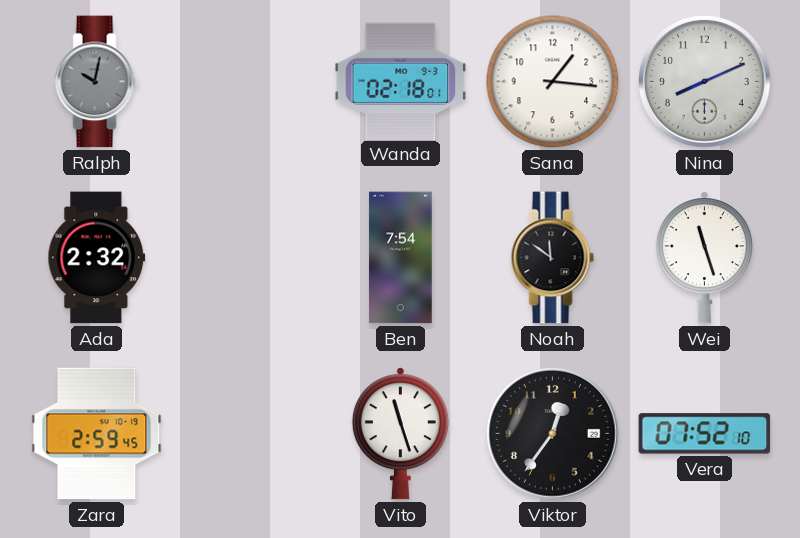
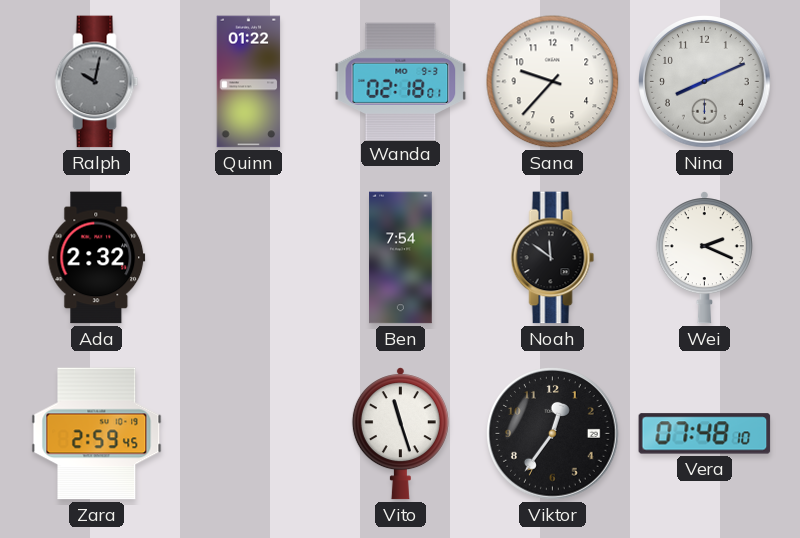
Quinn: none -> 01:22 (249, 82)
Sana: 1:16 -> 9:37 (553, 82)
Wei: 11:27 -> 2:19 (704, 258)
Vera: 07:52 -> 07:48 (705, 434)
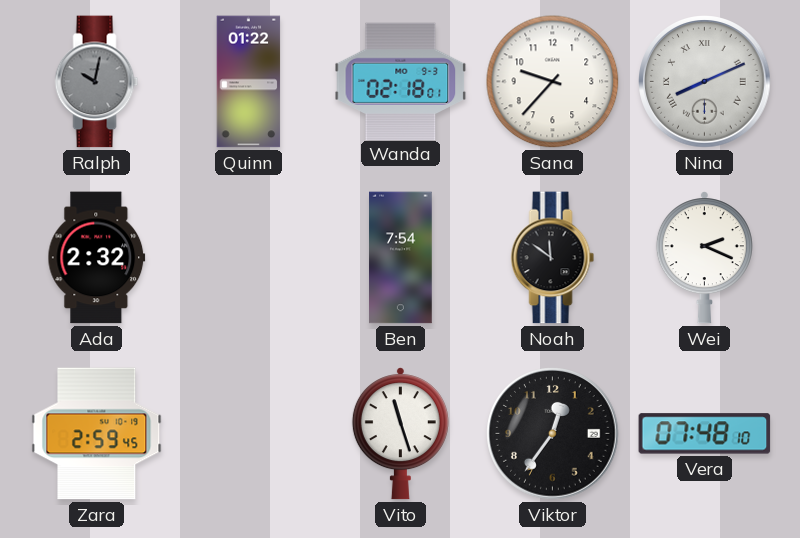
Nina numerals: Arabic -> Roman (705, 82)
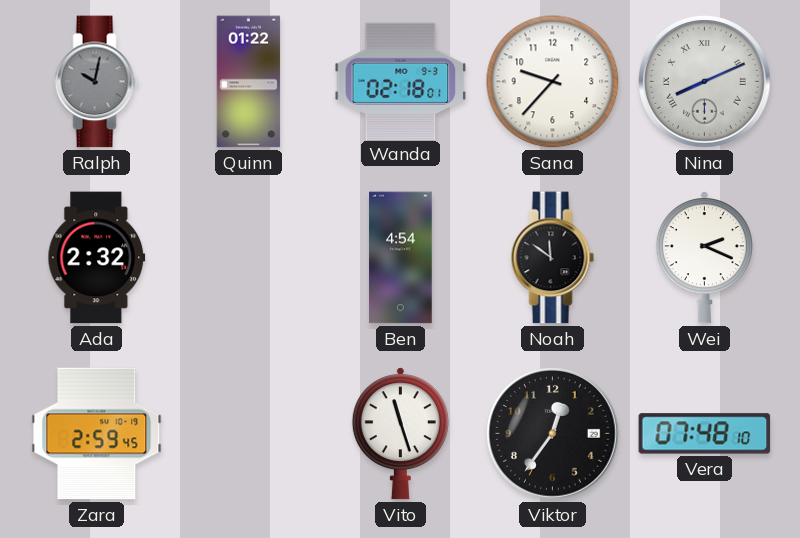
Ben: 7:54 -> 4:54 (401, 258)
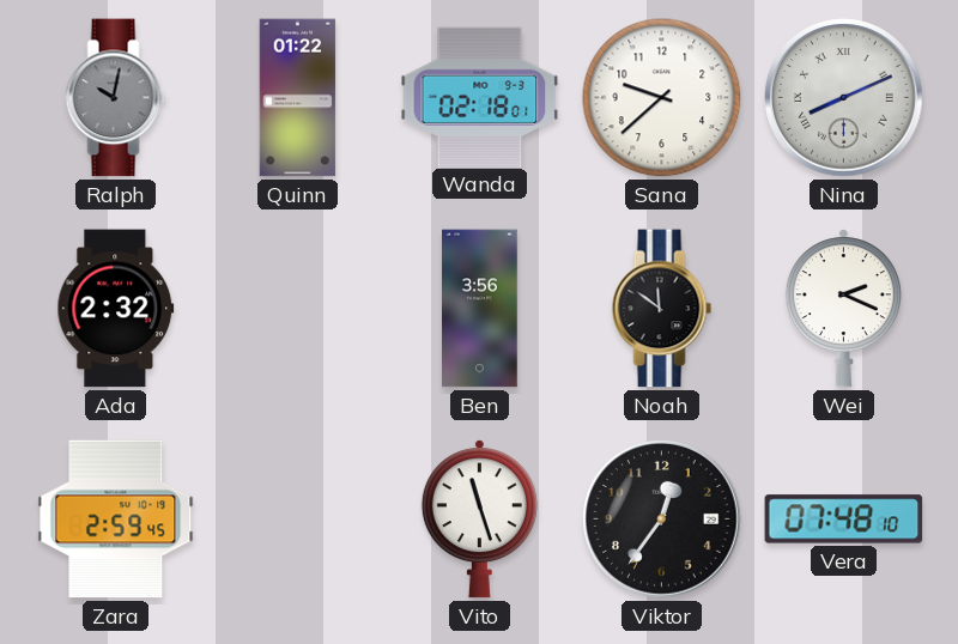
Sana: 9:37 -> 9:38 (662, 98)
Ben: 4:54 -> 3:56 (480, 309)
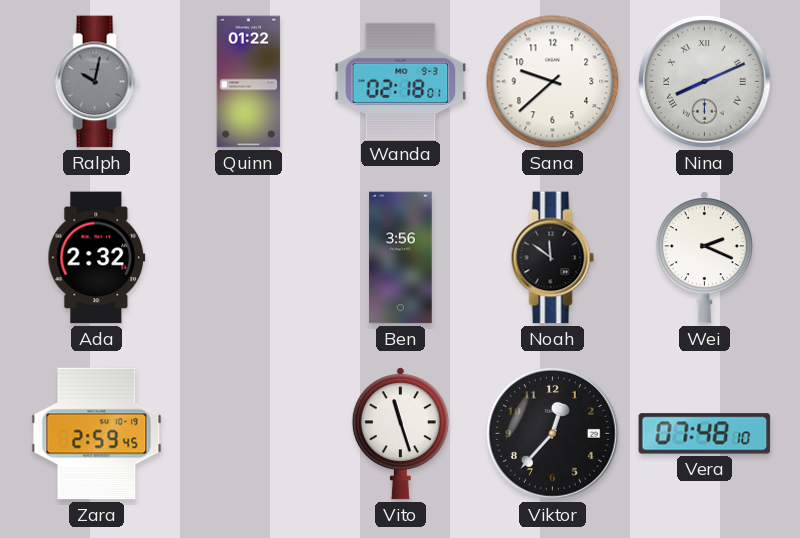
Viktor: 12:36 -> 12:37 (553, 434)
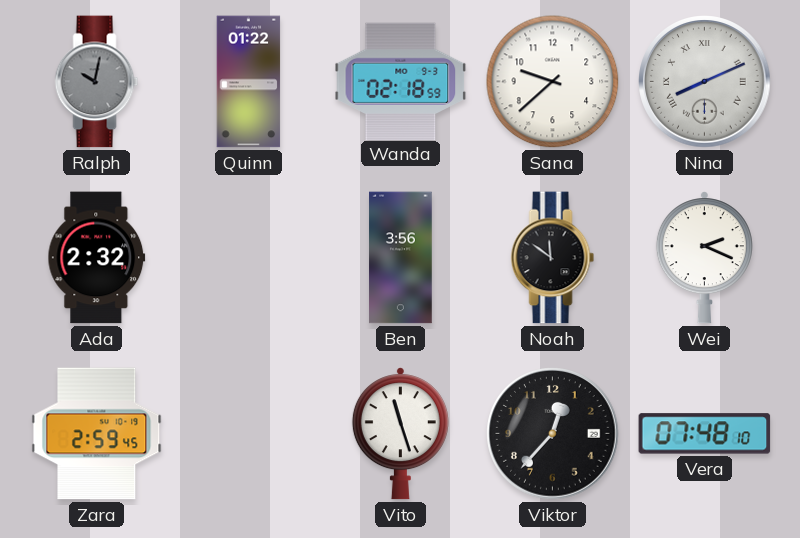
Wanda: 02:18:01 -> 02:18:59 (401, 81)
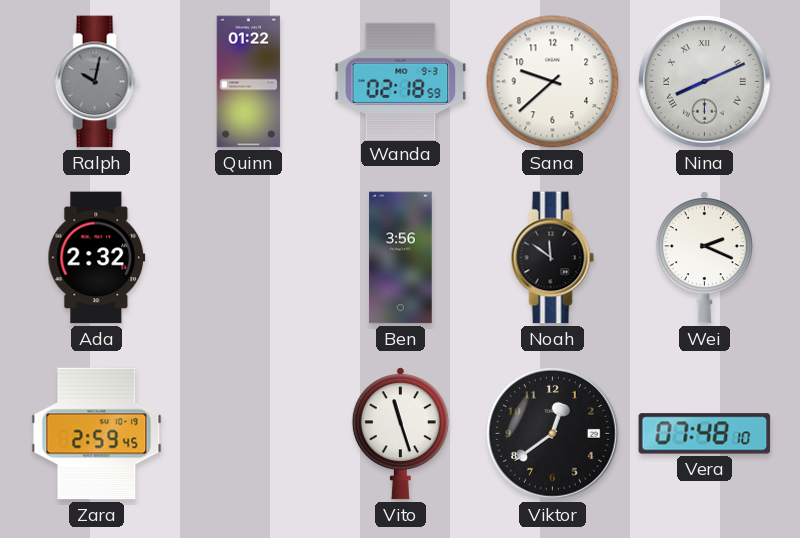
Viktor: 12:37 -> 12:39 (553, 434)
